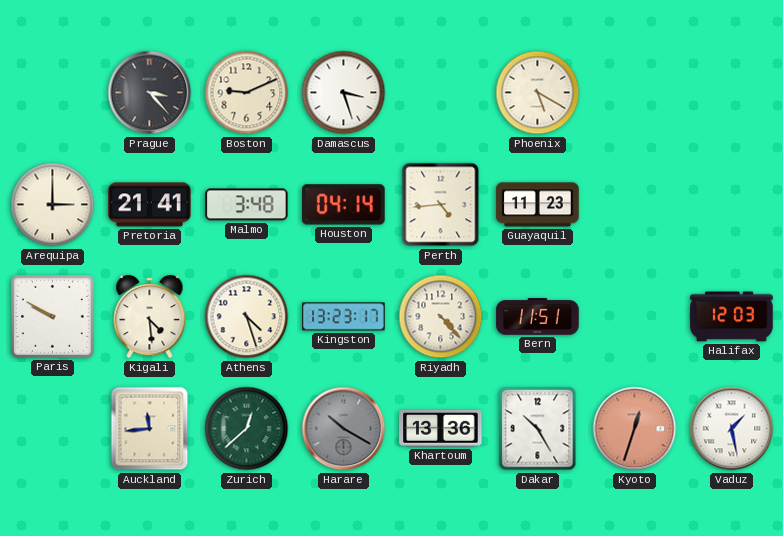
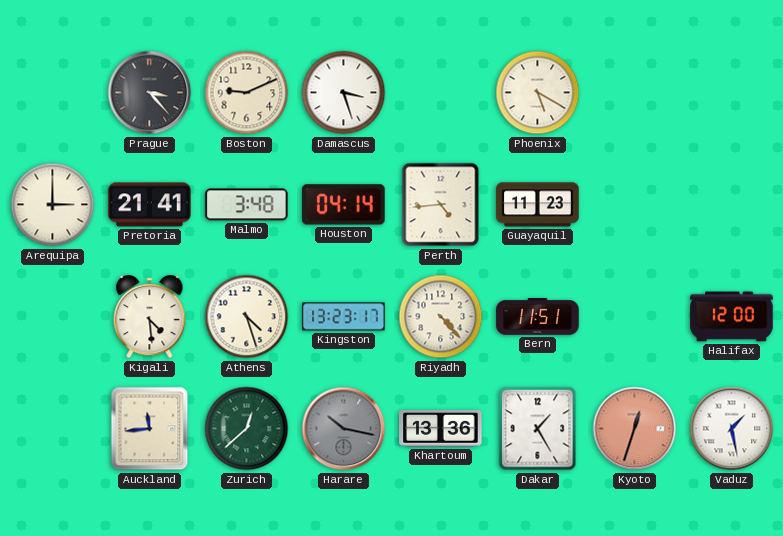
Paris: 9:50 -> none (52, 316)
Halifax: 12:03 -> 12:00 (732, 317)
Harare: 10:20 -> 10:17 (344, 429)
Dakar: 10:25 -> 1:25 (538, 429)
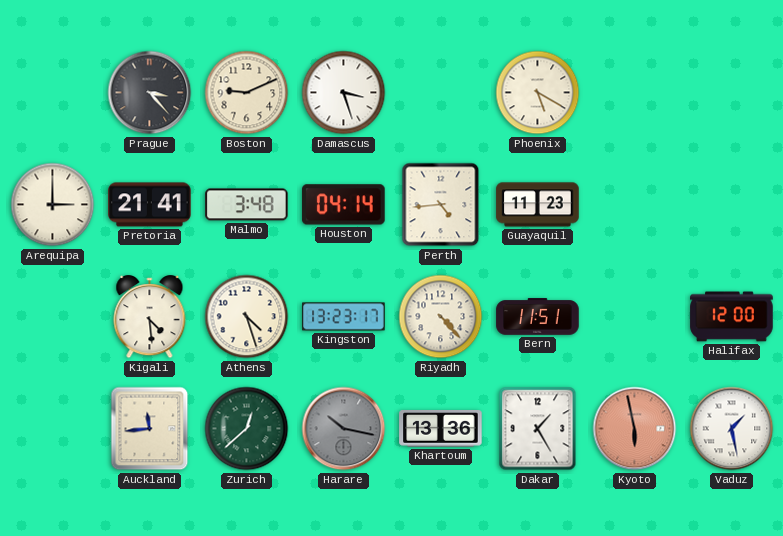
Kyoto: 12:33 -> 5:58 (635, 429)
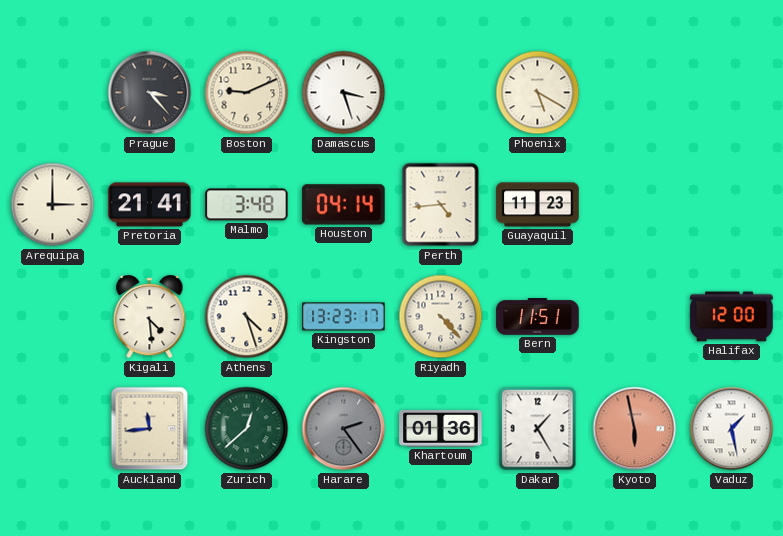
Harare: 10:17 -> 2:24 (344, 429)
Khartoum: 13:36 -> 01:36 (441, 429)
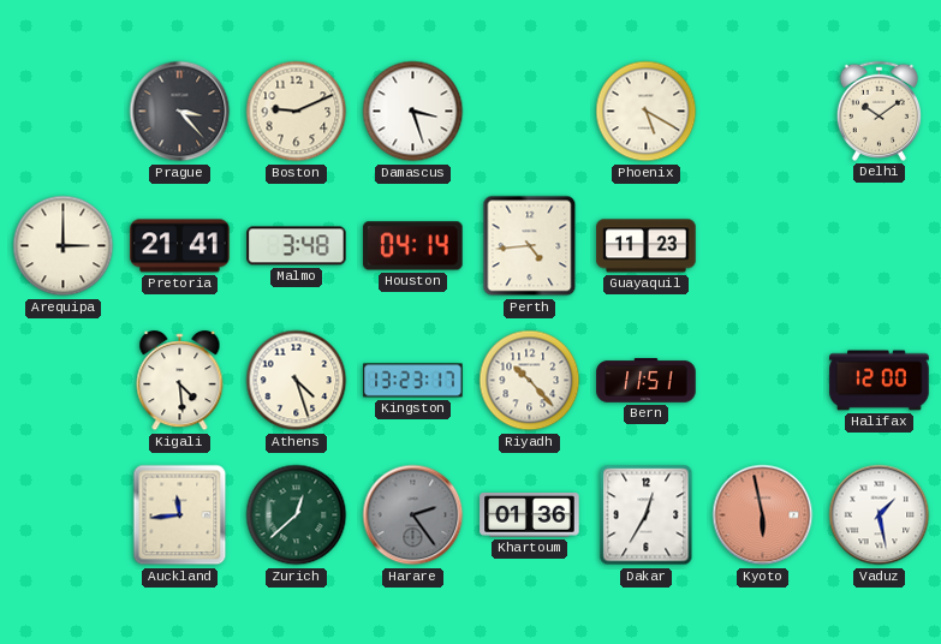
Delhi: none -> 10:09 (879, 111)
Riyadh: 4:23 -> 10:23 (530, 381)
Dakar: 1:25 -> 12:35 (647, 515)
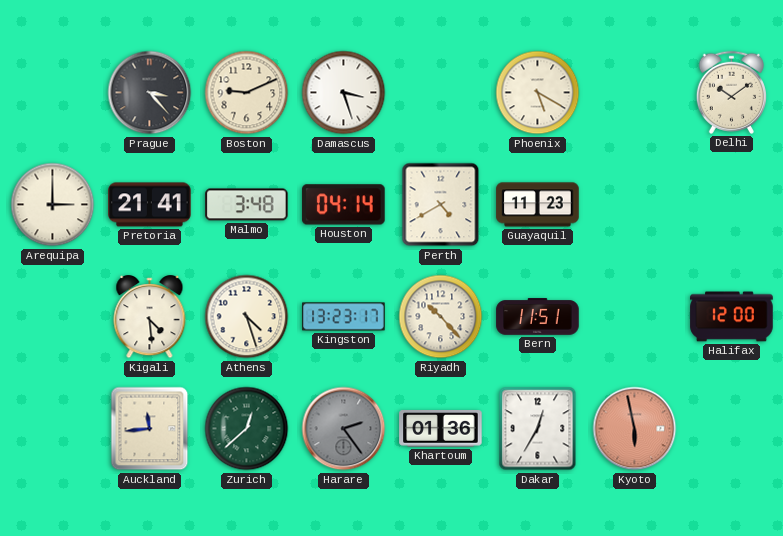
Perth: 4:44 -> 4:40 (441, 205)
Vaduz: 1:28 -> none (880, 515)
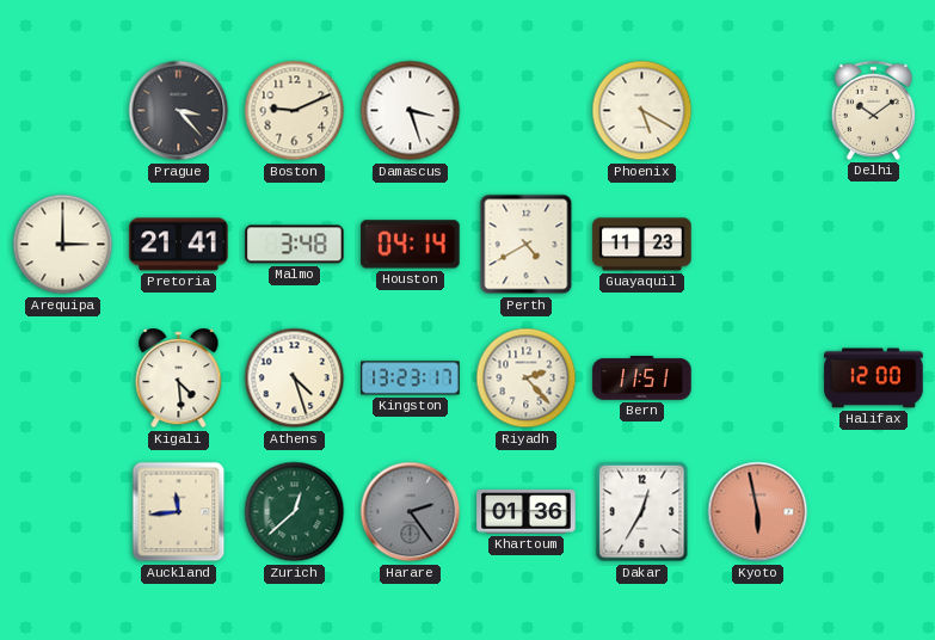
Riyadh: 10:23 -> 2:23 (527, 379)
